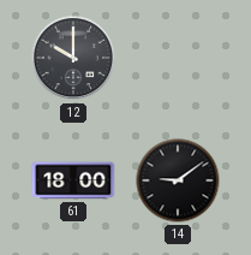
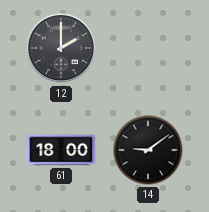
12: 10:00 -> 2:00 (61, 48)
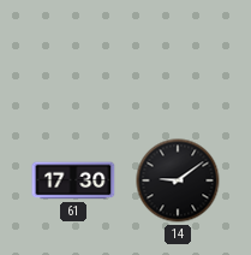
12: 2:00 -> none (61, 48)
61: 18:00 -> 17:30 (73, 180)
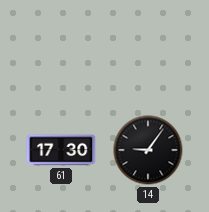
14: 9:09 -> 9:06 (148, 150)
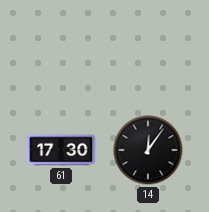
14: 9:06 -> 12:06 (148, 150)
